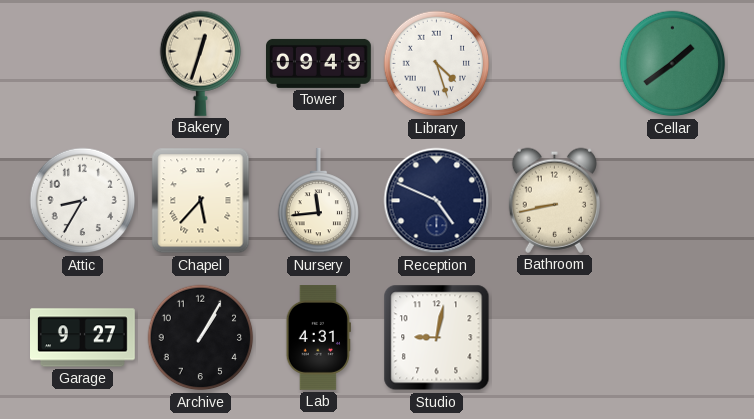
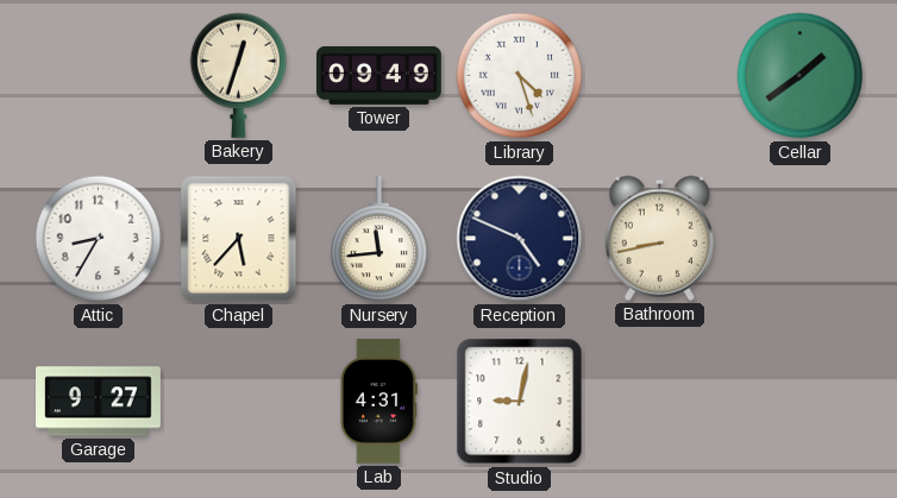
Archive: 1:05 -> none (201, 338)
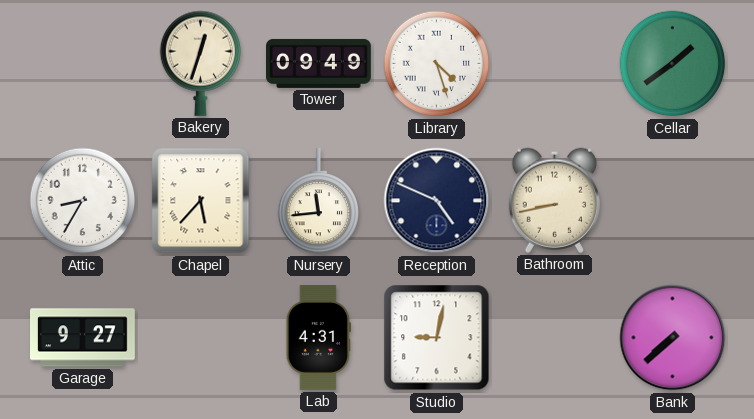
Bank: none -> 7:38 (673, 338)
